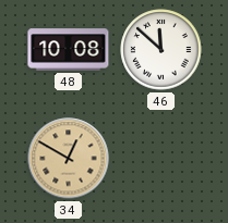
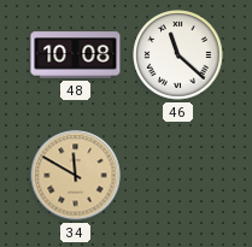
46: 11:52 -> 11:22 (178, 55)
34: 12:50 -> 11:50 (76, 176)
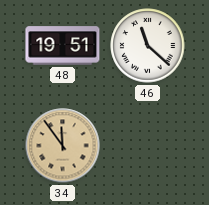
48: 10:08 -> 19:51 (63, 46)
34: 11:50 -> 11:54 (63, 146)
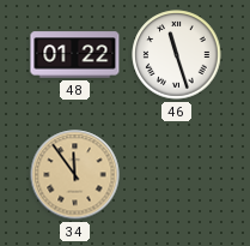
48: 19:51 -> 01:22 (75, 55)
46: 11:22 -> 11:27 (177, 55)
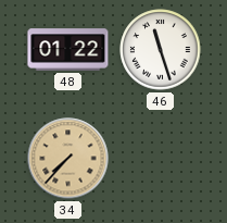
34: 11:54 -> 7:37 (68, 159)
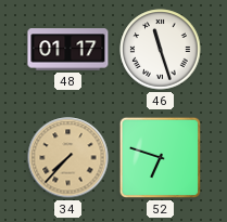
48: 01:22 -> 01:17 (68, 50)
52: none -> 6:48 (161, 158)
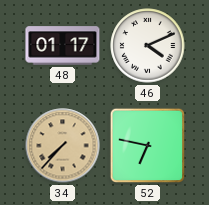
46: 11:27 -> 4:11 (148, 46)
52: 6:48 -> 6:47 (148, 146)
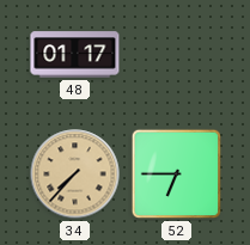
46: 4:11 -> none (148, 46)
52: 6:47 -> 6:45 (177, 174)
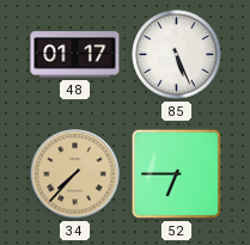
85: none -> 5:26 (177, 55)
